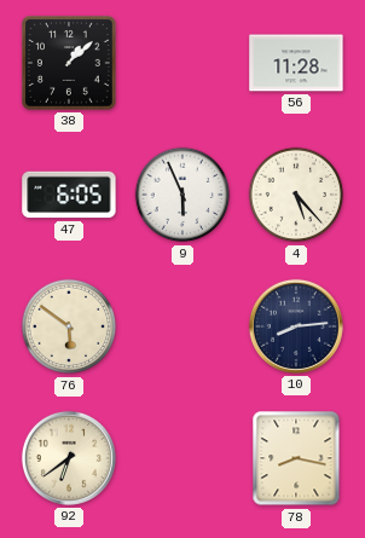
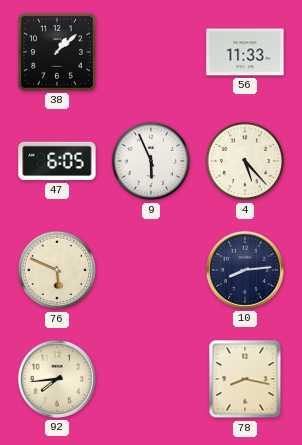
56: 11:28 -> 11:33 (245, 52)
76: 5:51 -> 5:49 (57, 270)
92: 6:39 -> 7:44 (57, 379)
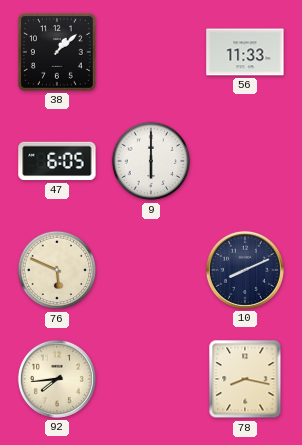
9: 5:56 -> 6:00 (151, 161)
4: 5:23 -> none (245, 161)
10: 8:14 -> 8:11 (245, 270)
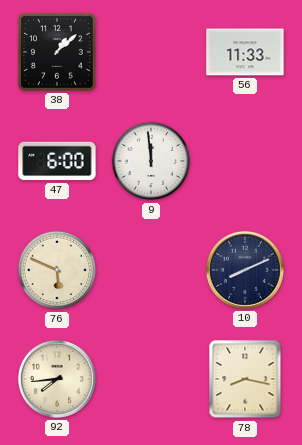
47: 6:05 -> 6:00 (57, 161)
9: 6:00 -> 11:59 (151, 161)
